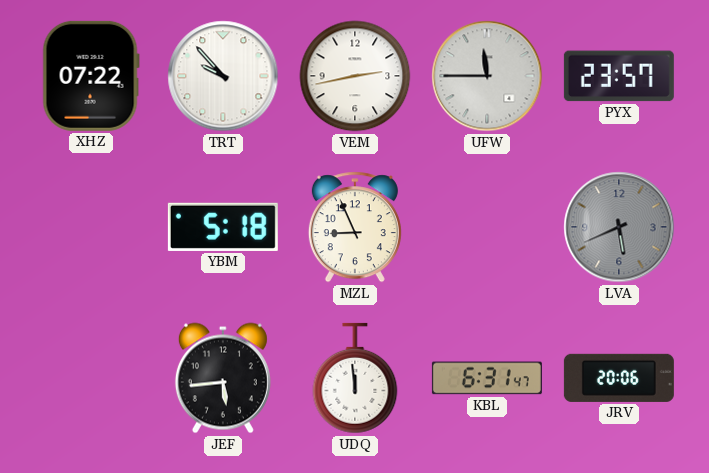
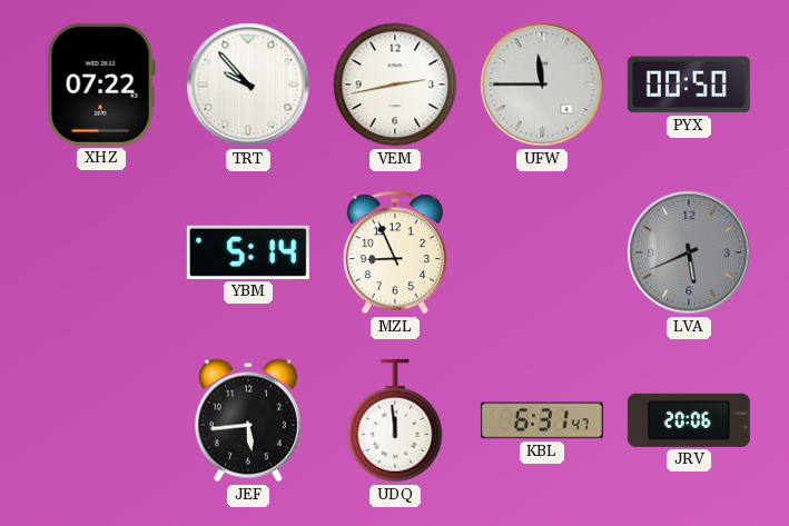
PYX: 23:57 -> 00:50 (689, 85)
YBM: 5:18 -> 5:14 (248, 252)
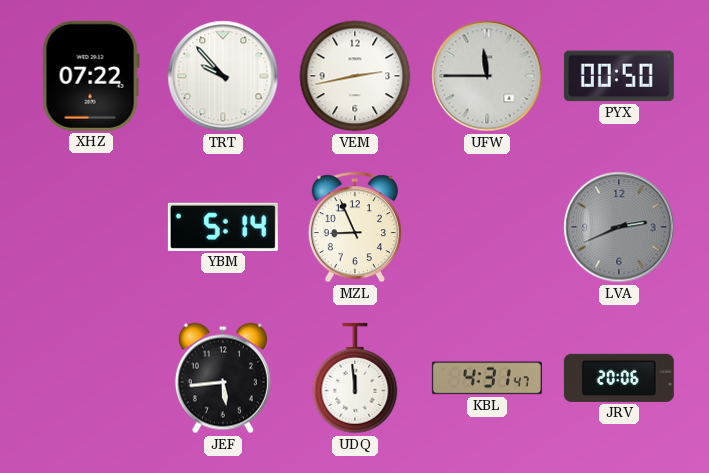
LVA: 5:41 -> 2:41 (619, 227)
KBL: 6:31 -> 4:31 (487, 378)
